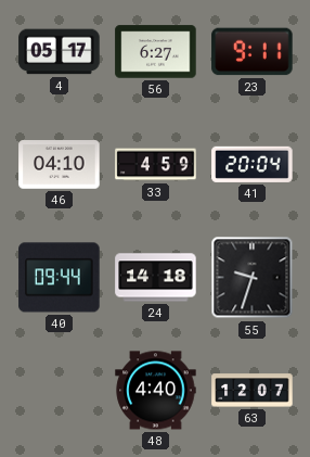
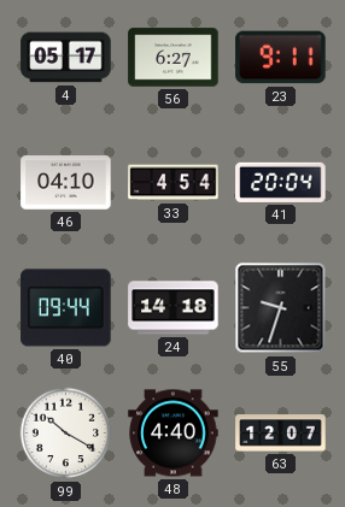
33: 4:59 -> 4:54 (174, 183)
99: none -> 10:20 (66, 434)
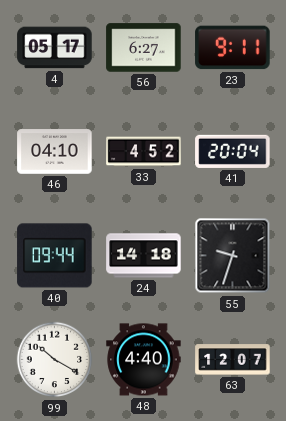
33: 4:54 -> 4:52 (144, 152)
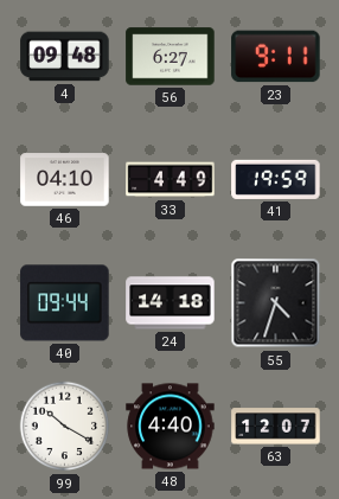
4: 05:17 -> 09:48 (65, 57)
33: 4:52 -> 4:49 (171, 180)
41: 20:04 -> 19:59 (276, 179)
55: 9:33 -> 4:33 (276, 303)
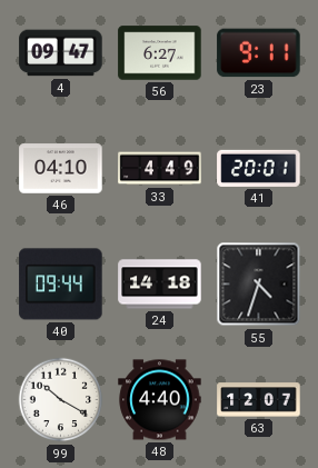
4: 09:48 -> 09:47 (61, 53)
41: 19:59 -> 20:01 (259, 168)
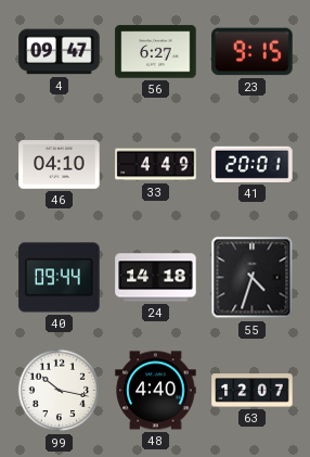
23: 9:11 -> 9:15 (253, 52)
99: 10:20 -> 10:17 (60, 391)
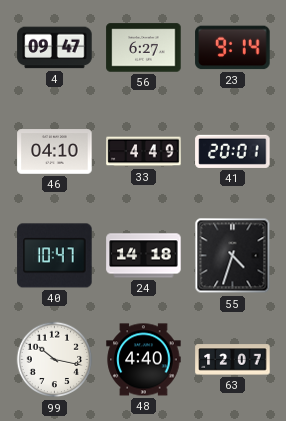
23: 9:15 -> 9:14 (233, 48)
40: 09:44 -> 10:47 (55, 256)
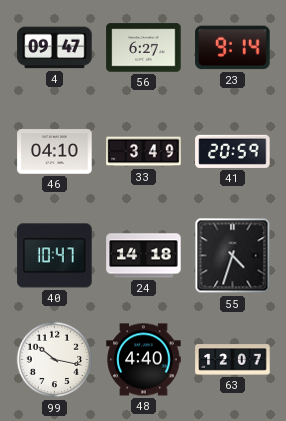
33: 4:49 -> 3:49 (144, 152)
41: 20:01 -> 20:59 (233, 151)
